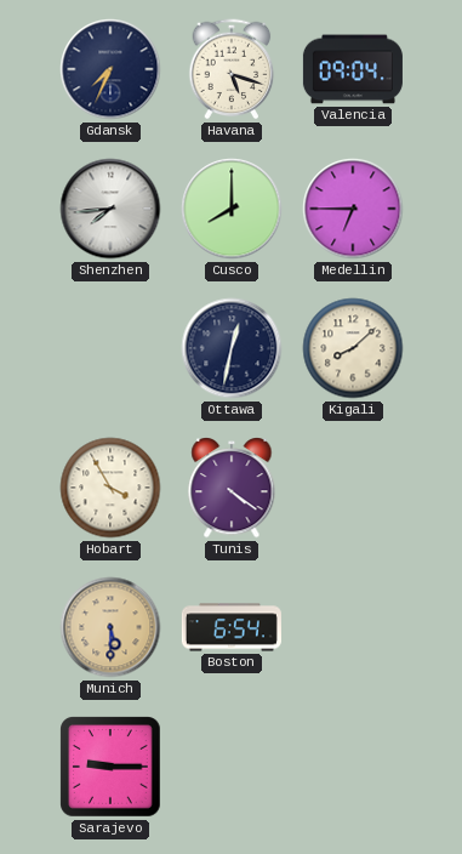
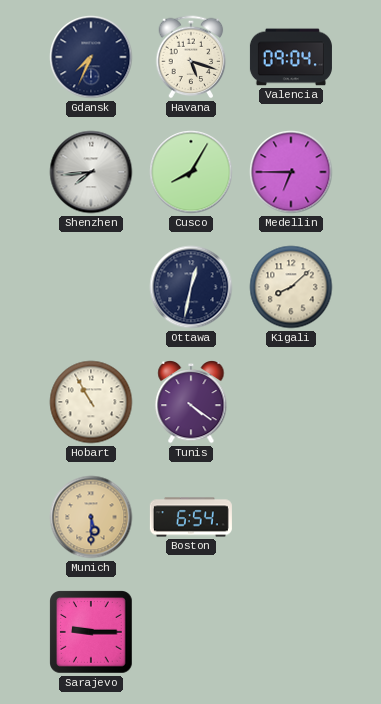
Cusco: 8:00 -> 8:05 (191, 172)
Hobart: 3:55 -> 10:55 (91, 402)
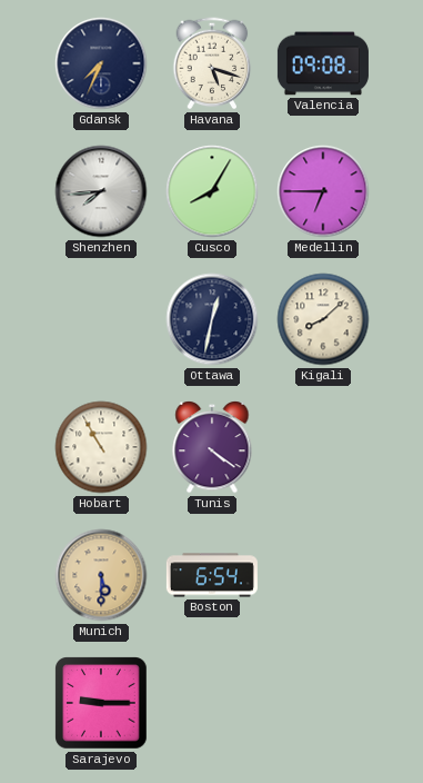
Valencia: 09:04 -> 09:08 (323, 63)
